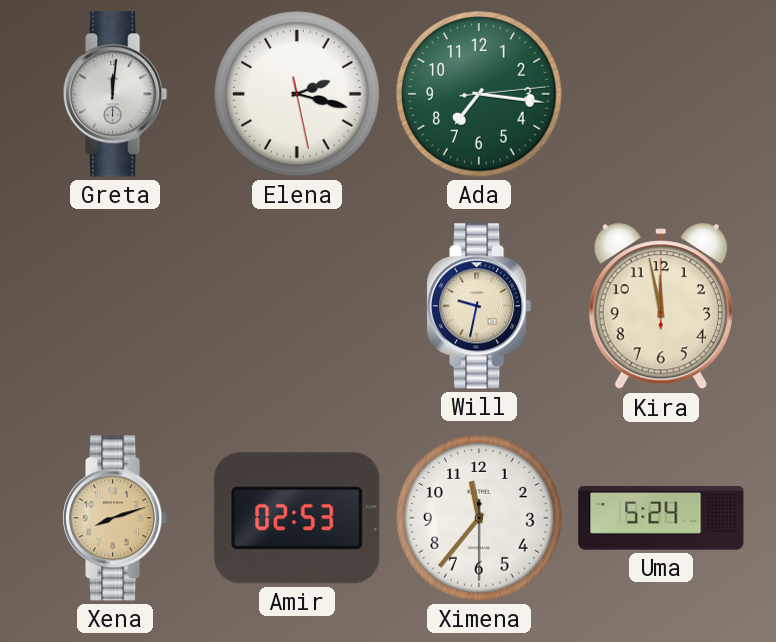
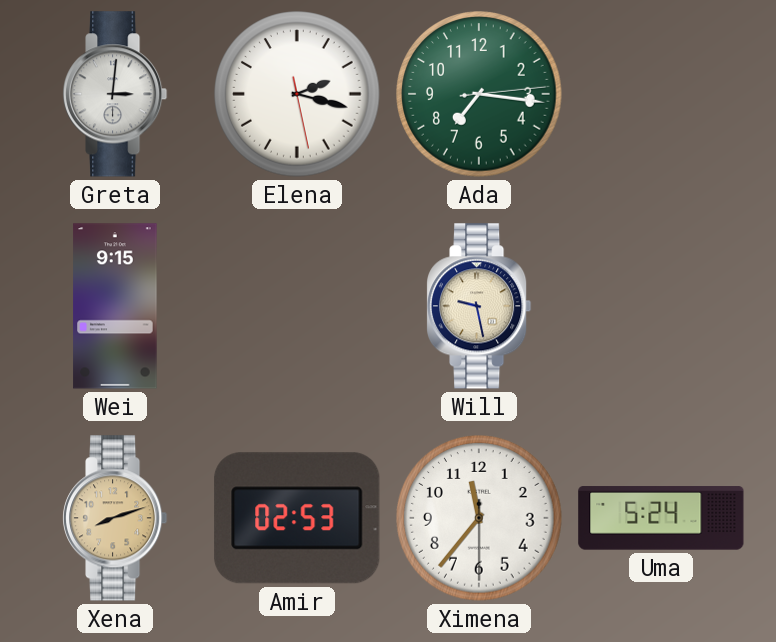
Greta: 12:01 -> 3:01 (116, 94)
Wei: none -> 9:15 (115, 306)
Will: 9:32 -> 9:28 (480, 306)
Kira: 11:58 -> none (661, 307)
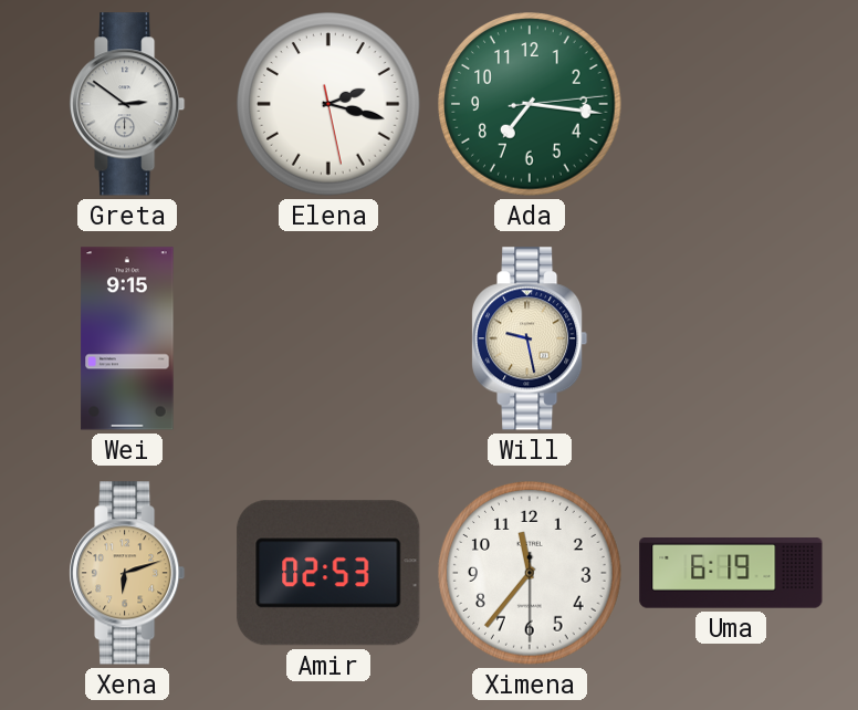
Greta: 3:01 -> 2:51 (128, 104)
Xena: 8:12 -> 6:12 (128, 573)
Uma: 5:24 -> 6:19 (731, 573)
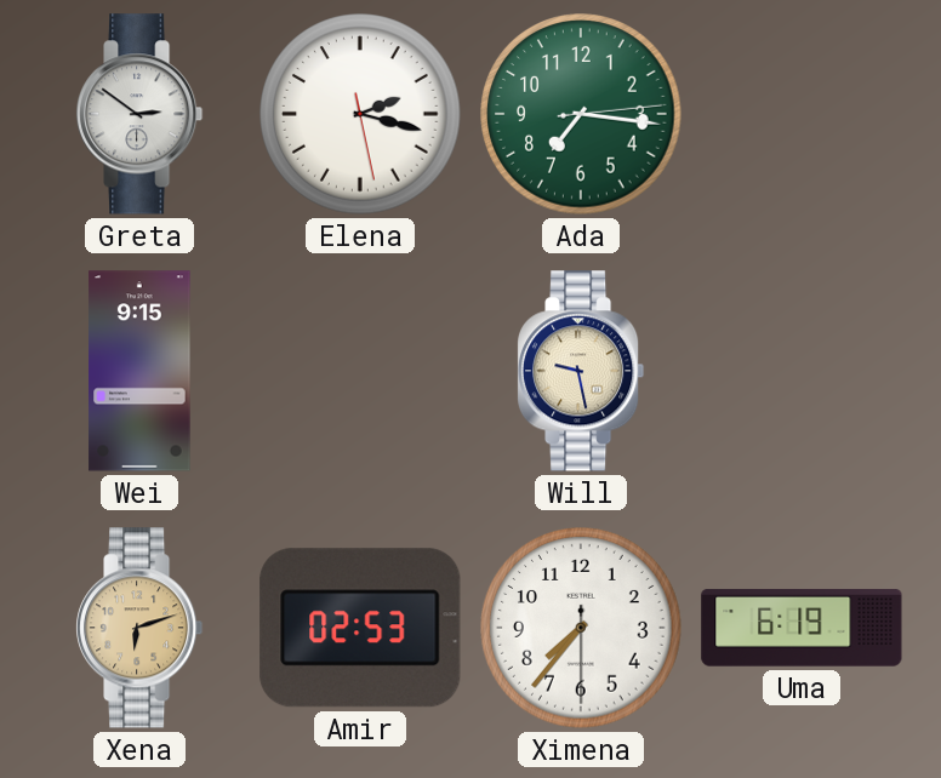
Ximena: 11:36 -> 7:36 (581, 628)
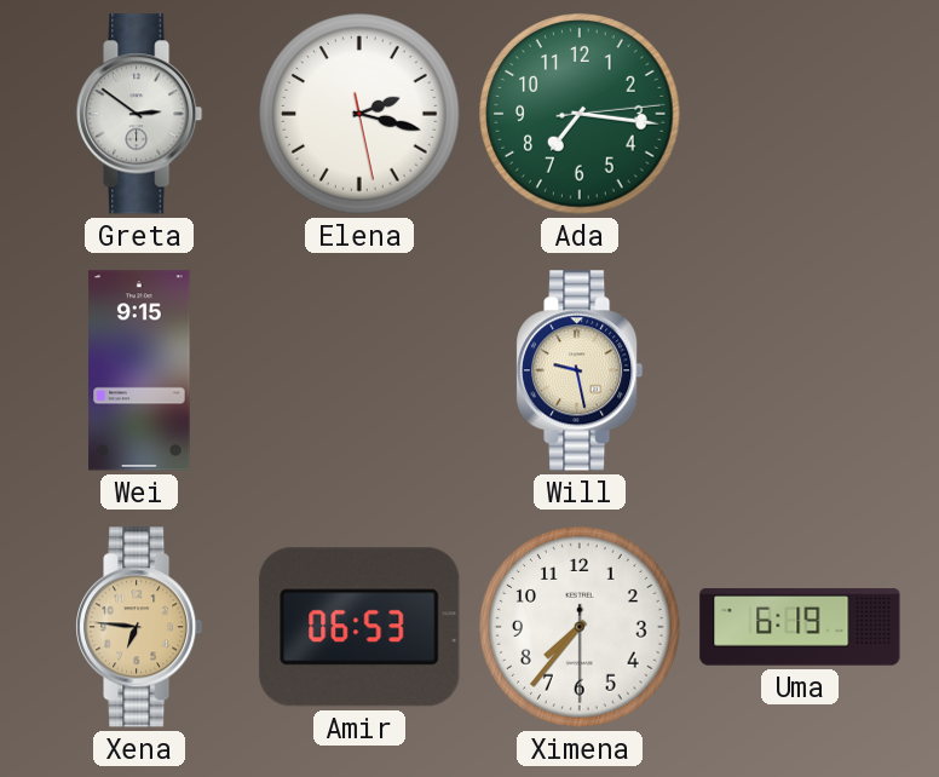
Xena: 6:12 -> 6:46 (140, 627)
Amir: 02:53 -> 06:53 (359, 627)
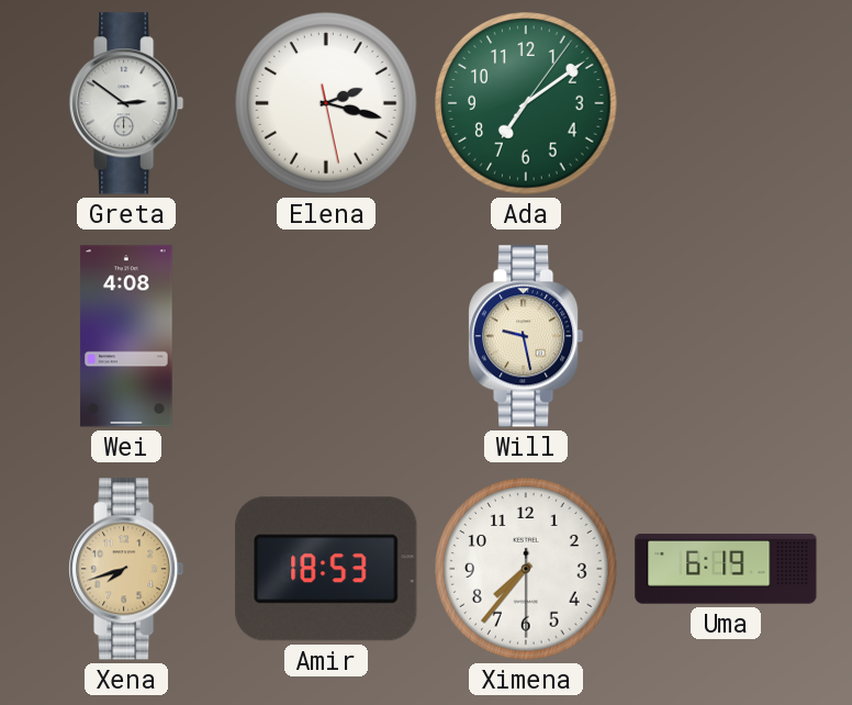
Ada: 7:16 -> 7:09 (526, 103)
Wei: 9:15 -> 4:08 (126, 336)
Xena: 6:46 -> 7:42 (127, 569)
Amir: 06:53 -> 18:53 (326, 569)
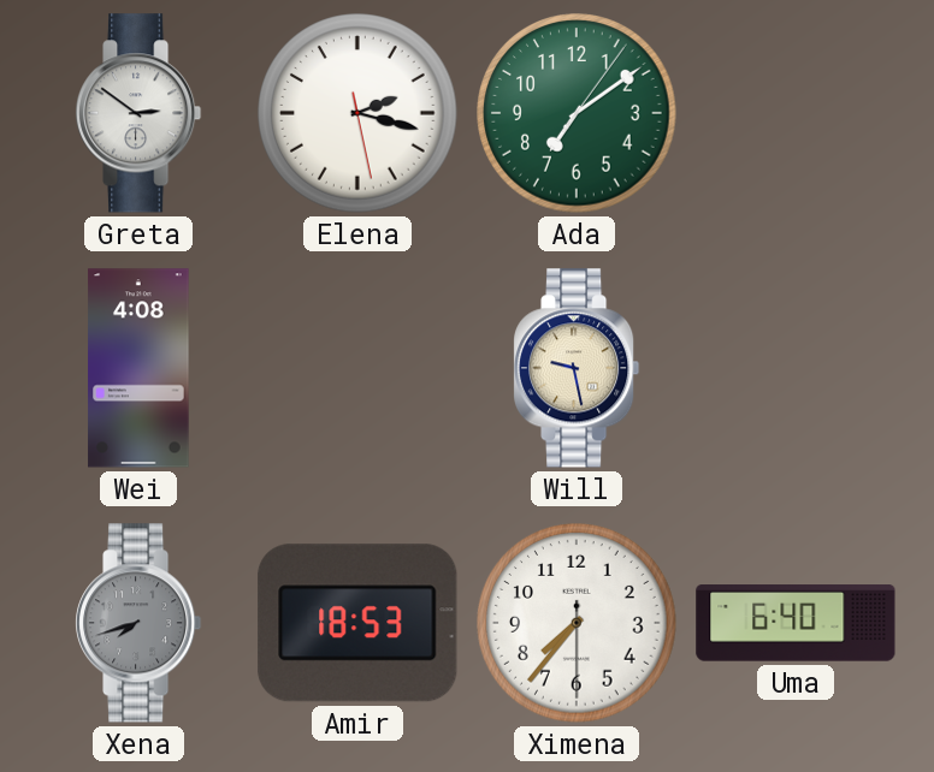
Xena dial: champagne -> grey (140, 623)
Uma: 6:19 -> 6:40 (796, 623)
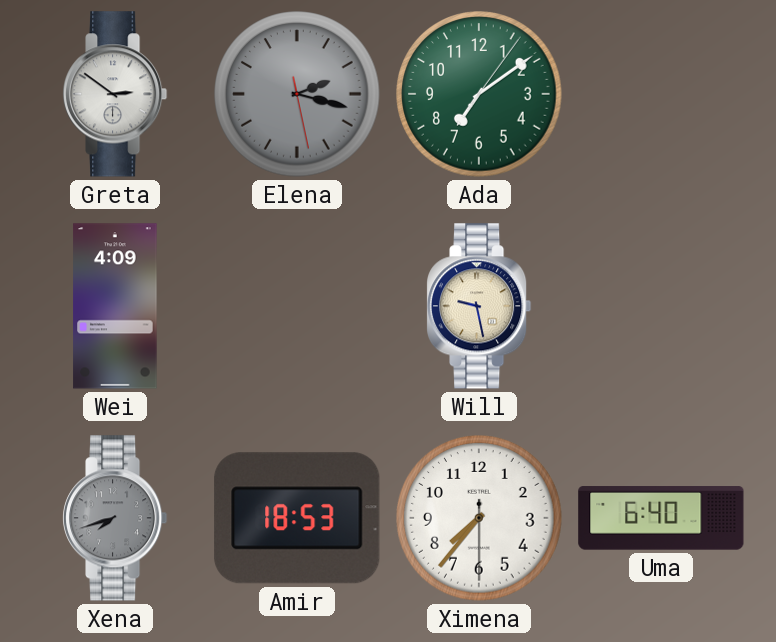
Elena dial: white -> grey (297, 94)
Wei: 4:08 -> 4:09 (115, 306)
